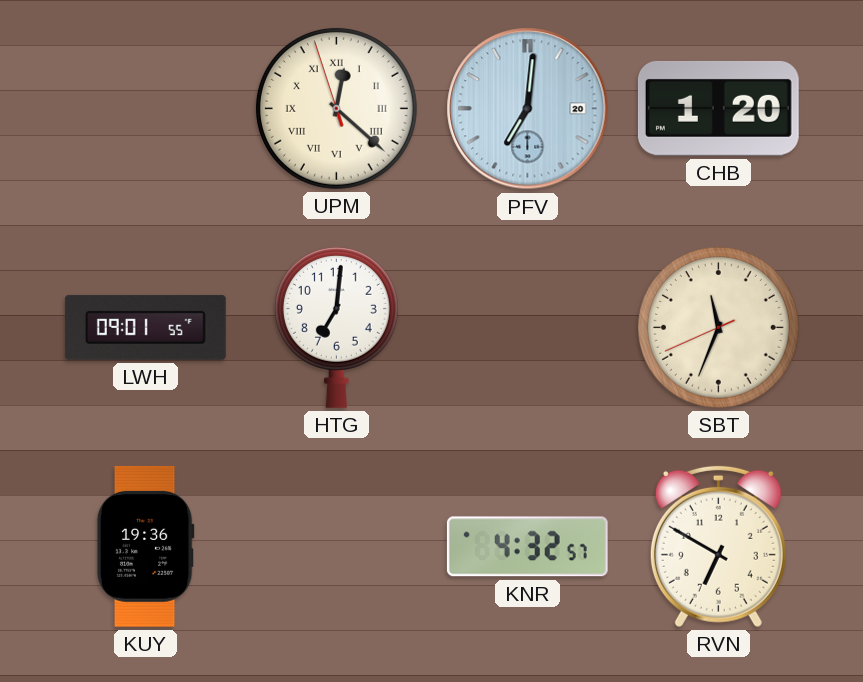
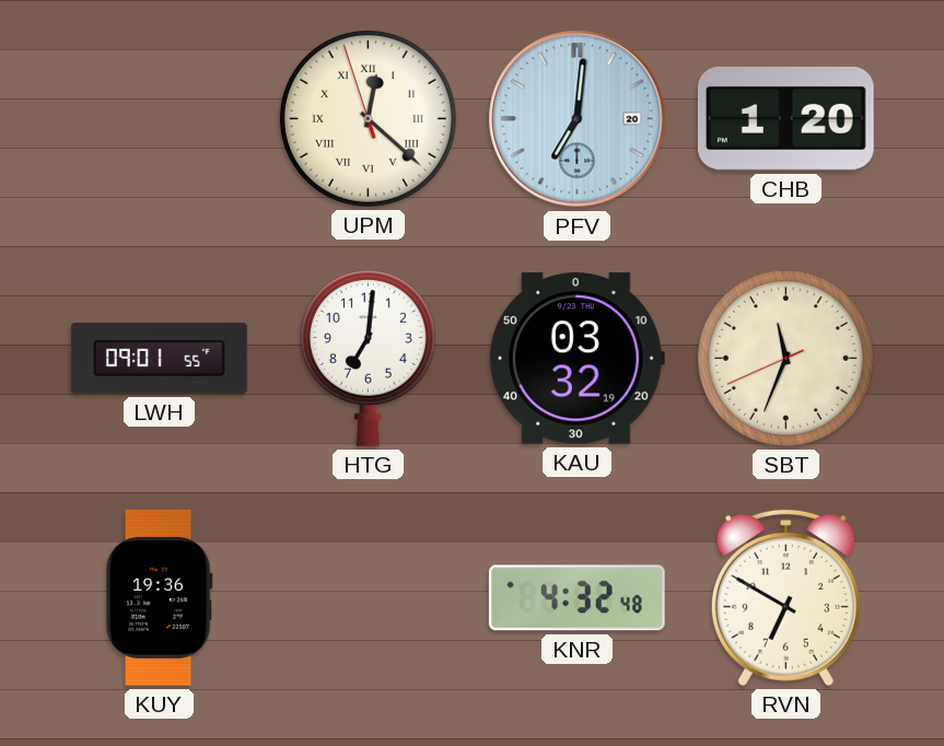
KAU: none -> 03:32 (576, 359)
KNR: 4:32:57 -> 4:32:48 (576, 598)
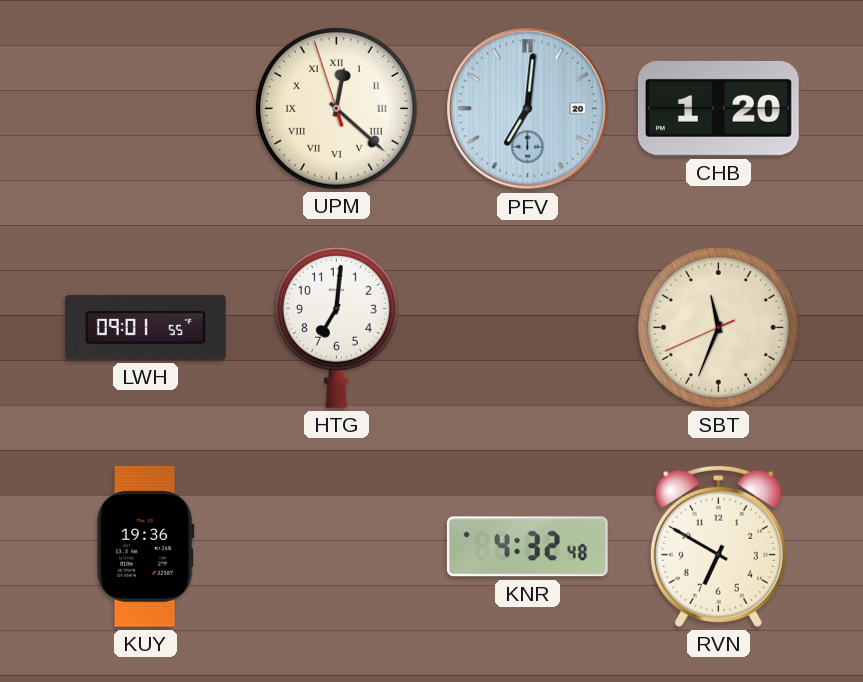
KAU: 03:32 -> none (576, 359)
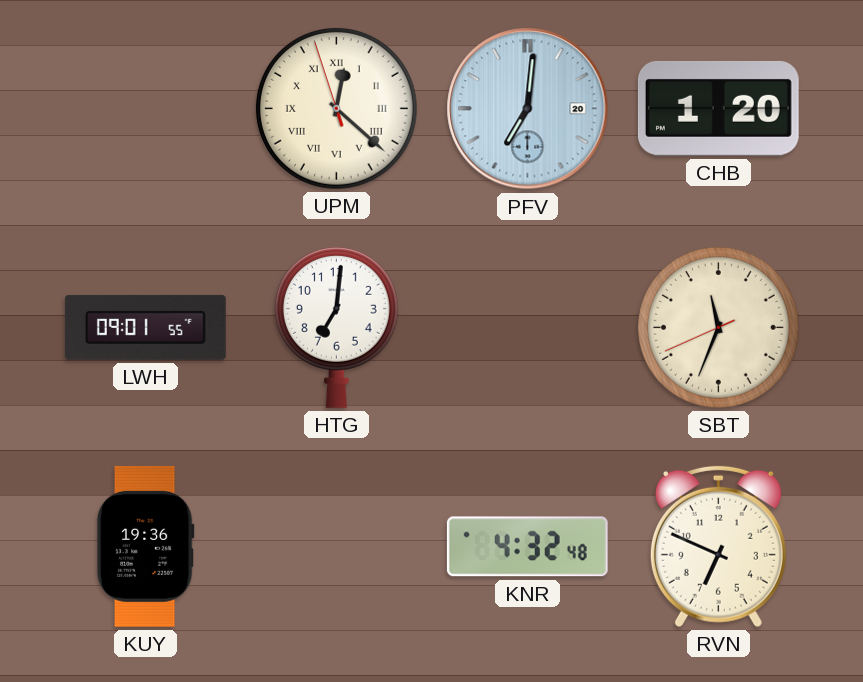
RVN: 6:50 -> 6:49 (718, 546)
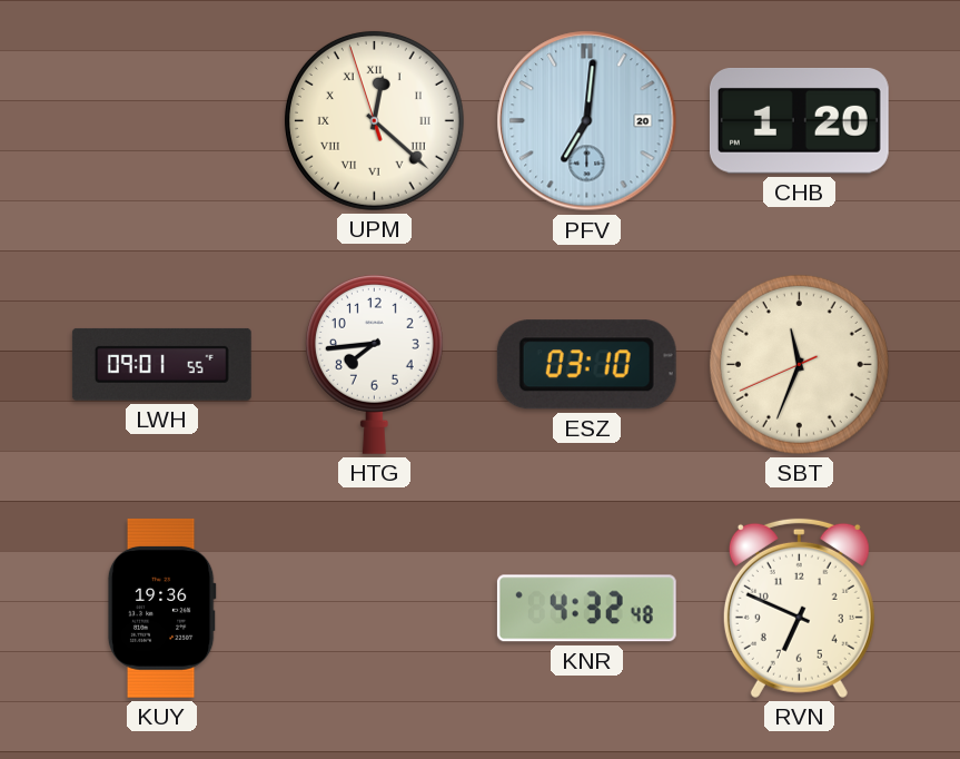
HTG: 7:01 -> 7:44 (374, 364)
ESZ: none -> 03:10 (586, 365)
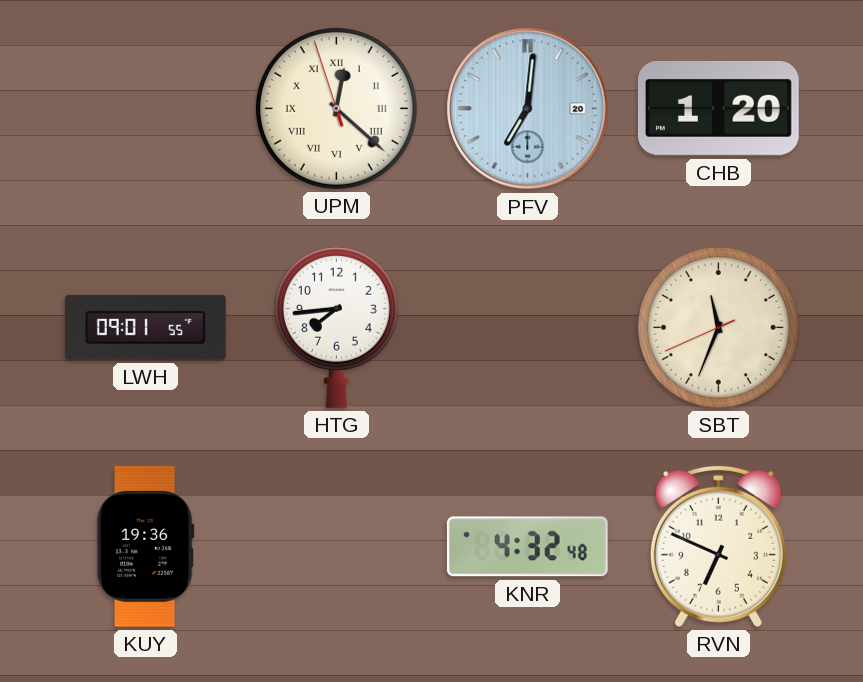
ESZ: 03:10 -> none (586, 365)
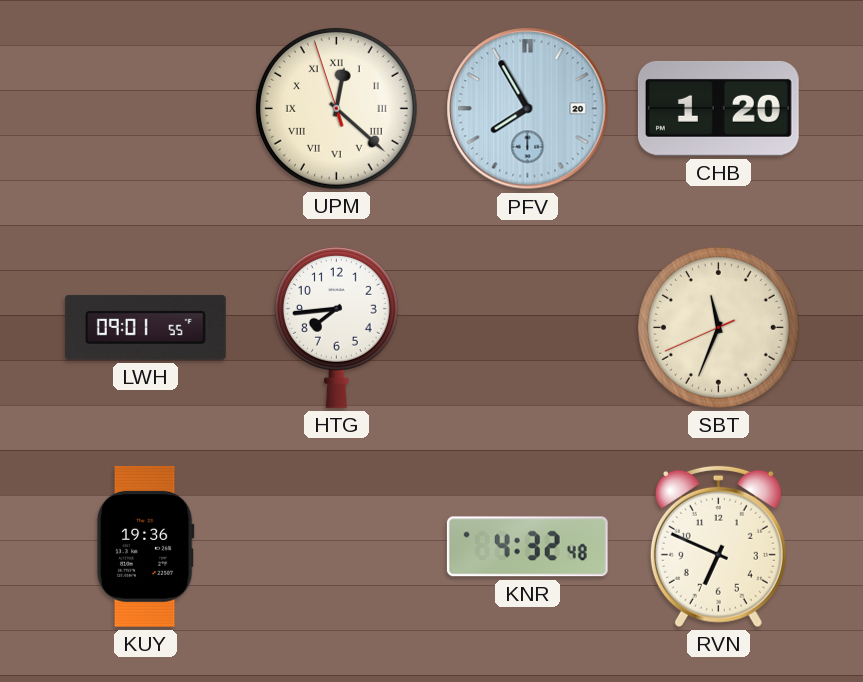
PFV: 7:01 -> 7:55 (528, 109)
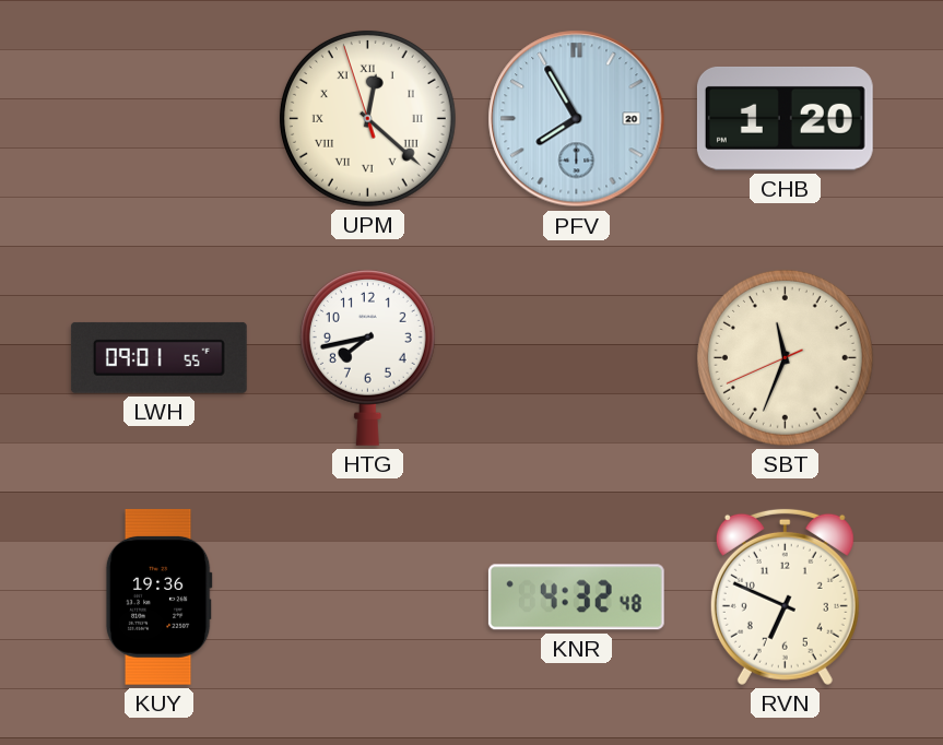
HTG: 7:44 -> 7:43 (367, 357)
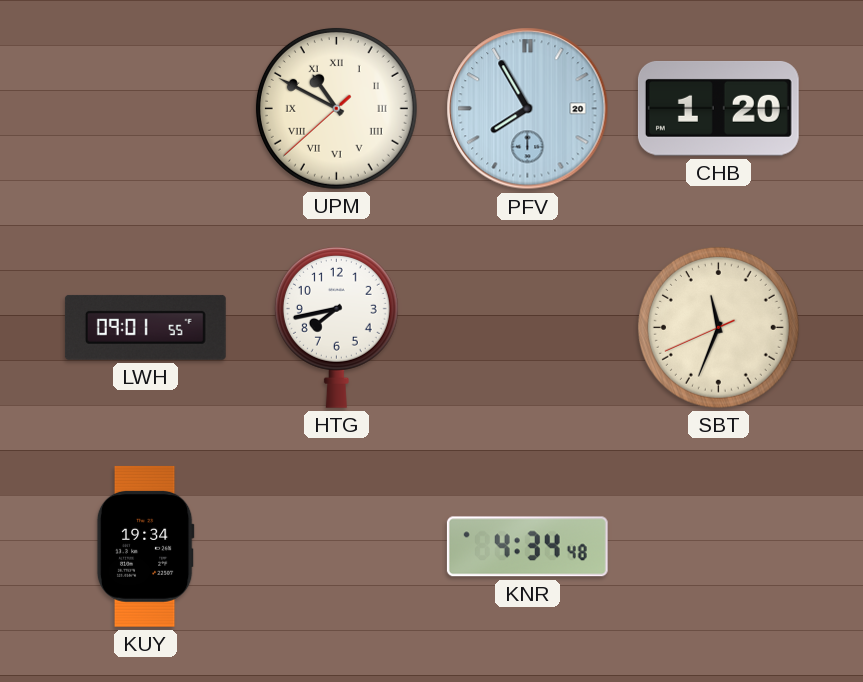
UPM: 12:21 -> 10:49 (336, 108)
KUY: 19:36 -> 19:34 (145, 546)
KNR: 4:32 -> 4:34 (527, 547)
RVN: 6:49 -> none (785, 596)
